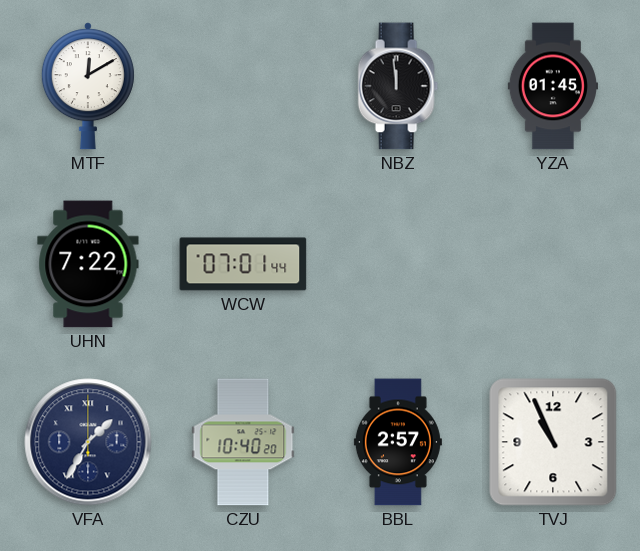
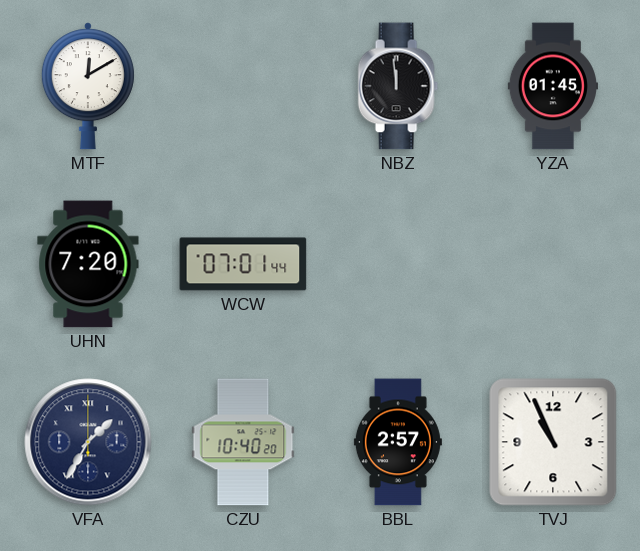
UHN: 7:22 -> 7:20 (88, 264)
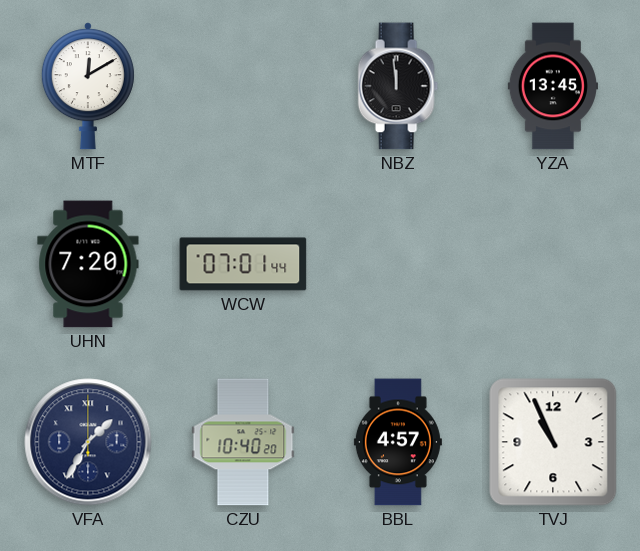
YZA: 01:45 -> 13:45 (553, 86)
BBL: 2:57 -> 4:57 (398, 442)
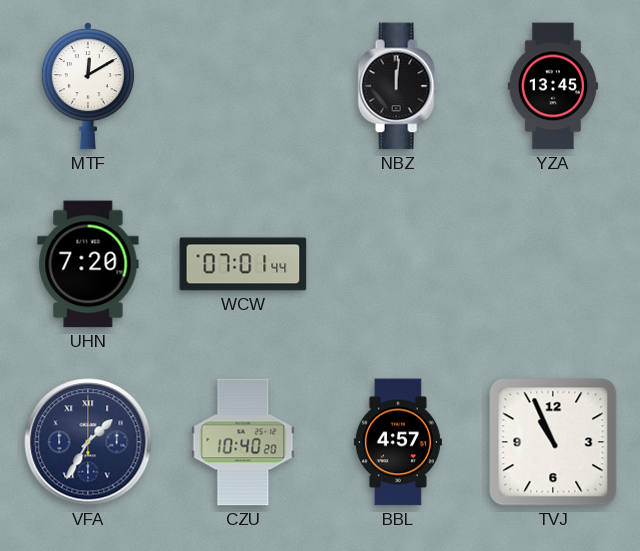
NBZ: 11:59 -> 12:01 (398, 86)
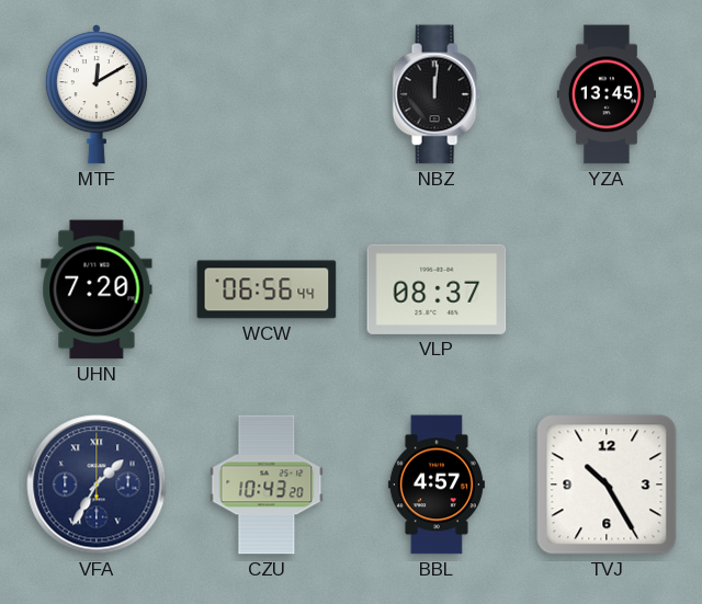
WCW: 07:01 -> 06:56 (267, 289)
VLP: none -> 08:37 (437, 289)
CZU: 10:40 -> 10:43 (267, 485)
TVJ: 10:56 -> 10:25 (607, 485)
